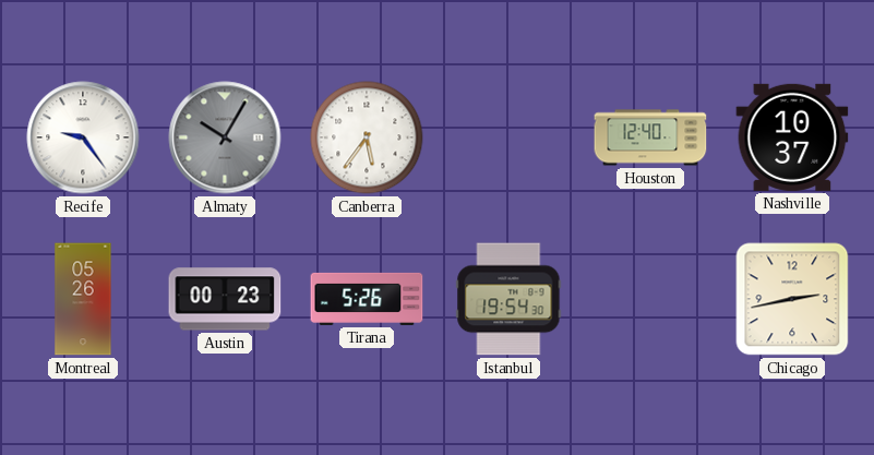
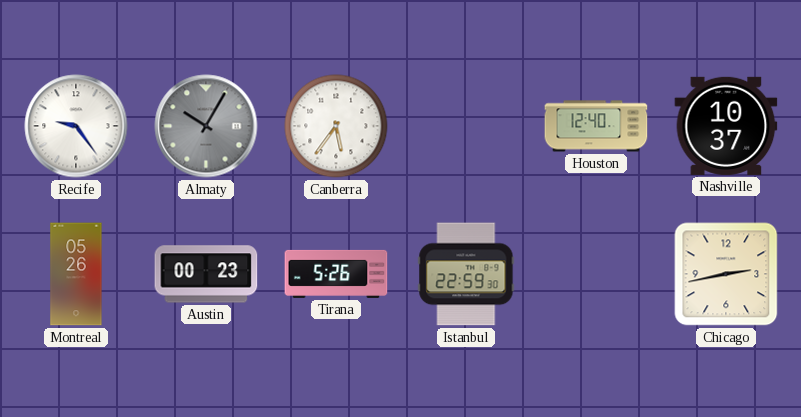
Istanbul: 19:54 -> 22:59 (466, 274)
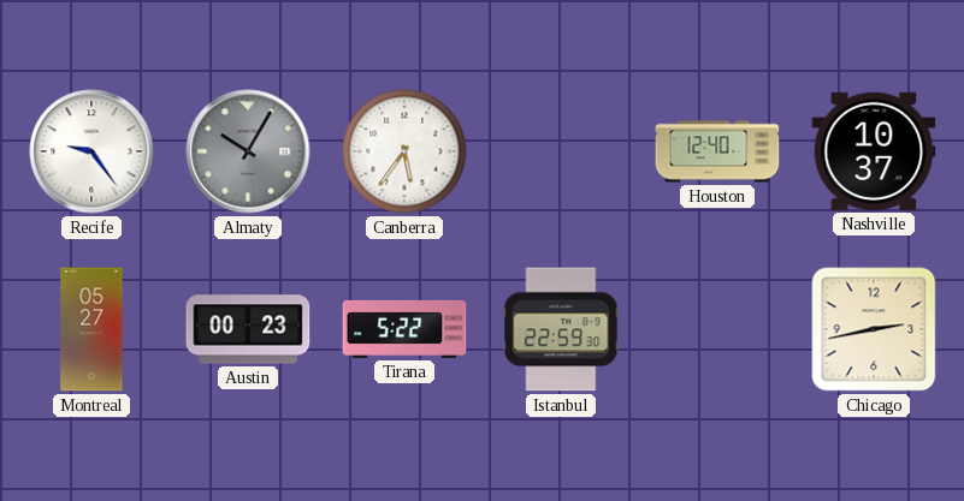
Montreal: 05:26 -> 05:27 (91, 329)
Tirana: 5:26 -> 5:22 (404, 329)
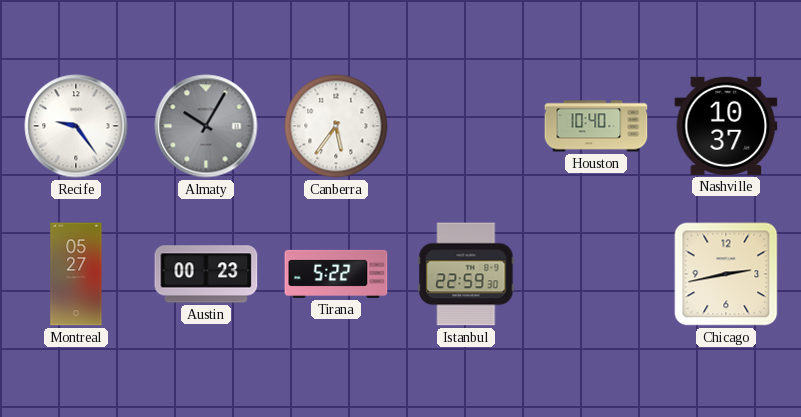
Houston: 12:40 -> 10:40 (596, 126)
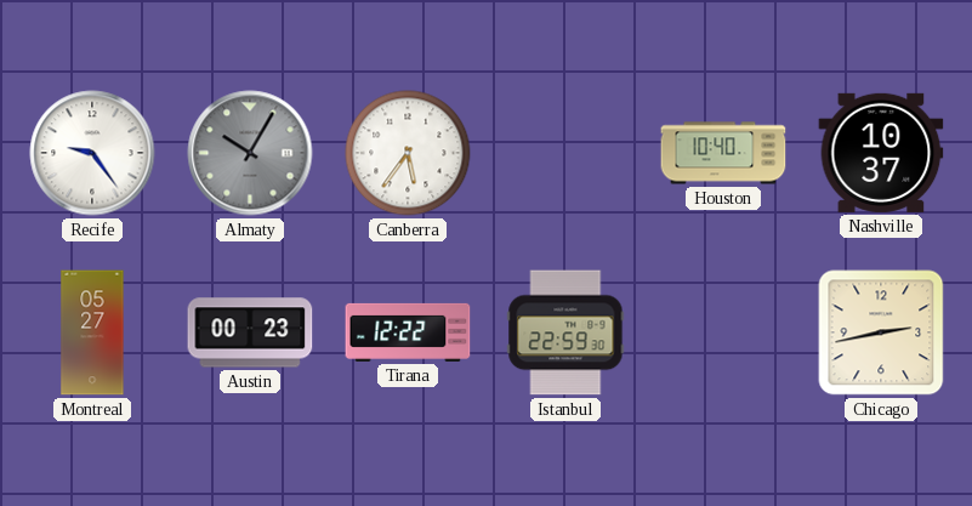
Tirana: 5:22 -> 12:22 (408, 332)
